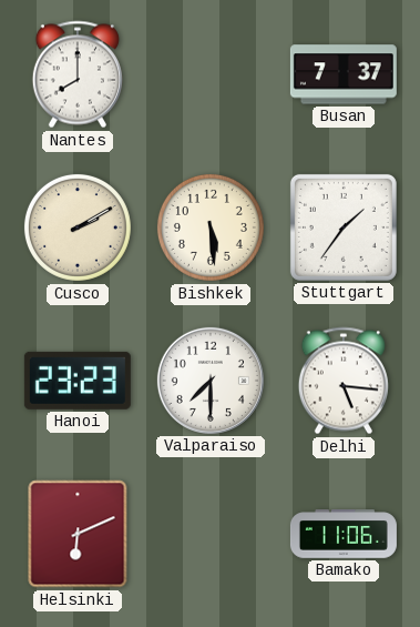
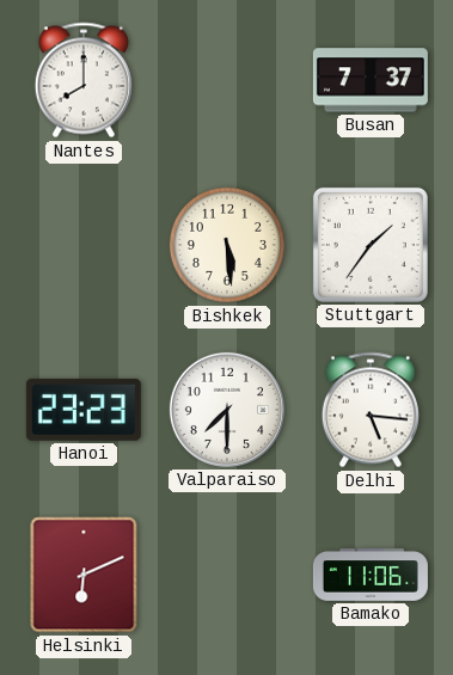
Cusco: 2:10 -> none (78, 227)
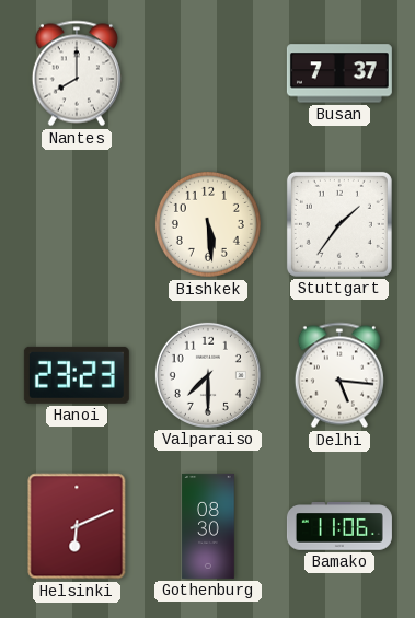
Gothenburg: none -> 08:30 (208, 526)
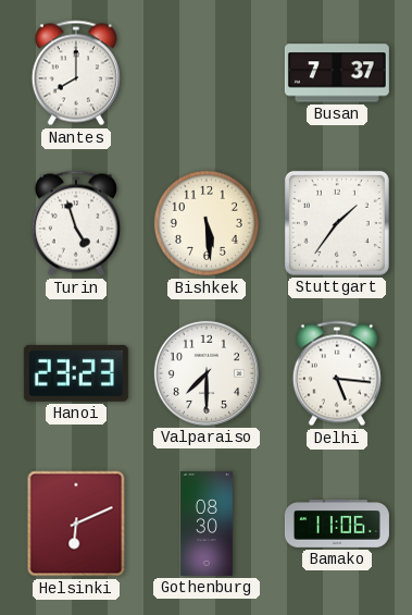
Turin: none -> 4:57 (76, 223)
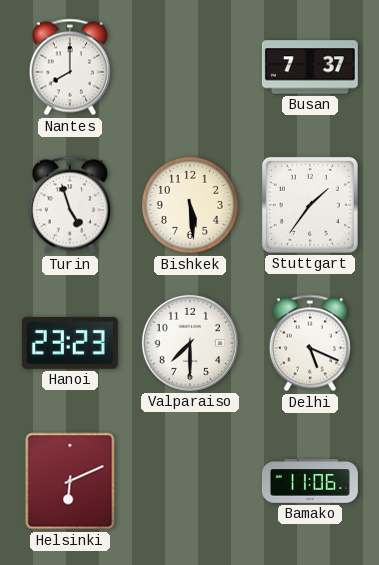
Delhi: 5:16 -> 5:19 (310, 343)
Gothenburg: 08:30 -> none (207, 524)
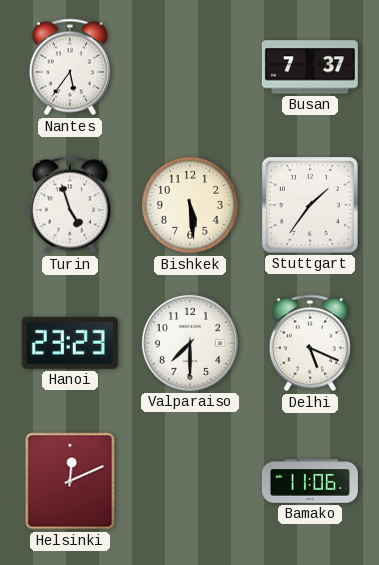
Nantes: 8:00 -> 5:36 (70, 67)
Helsinki: 6:11 -> 12:11 (70, 481)
